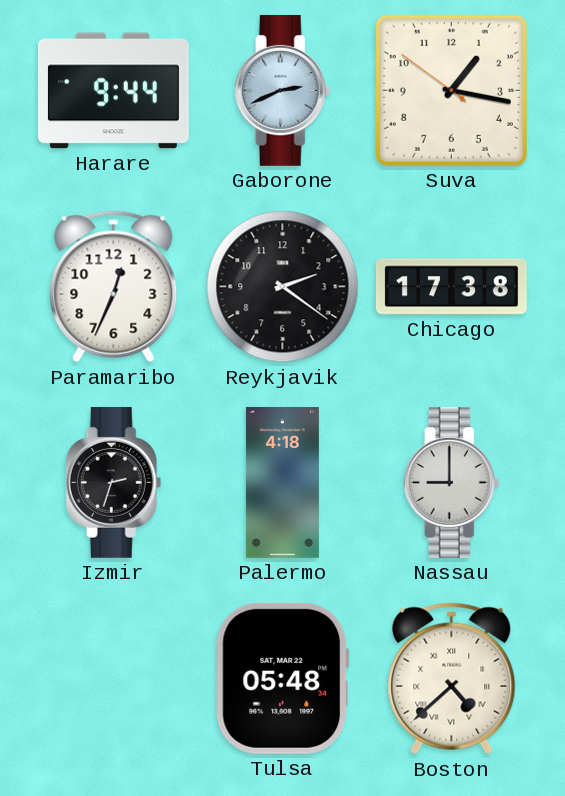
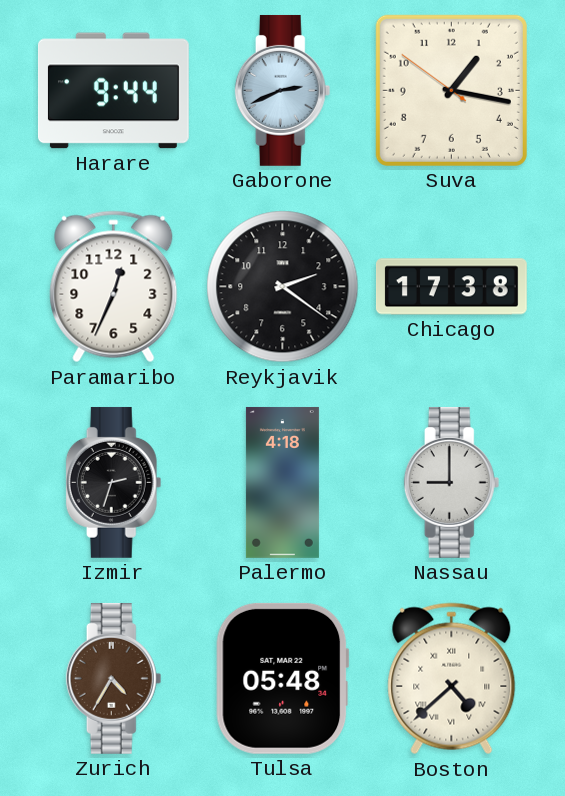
Zurich: none -> 4:35 (114, 678)
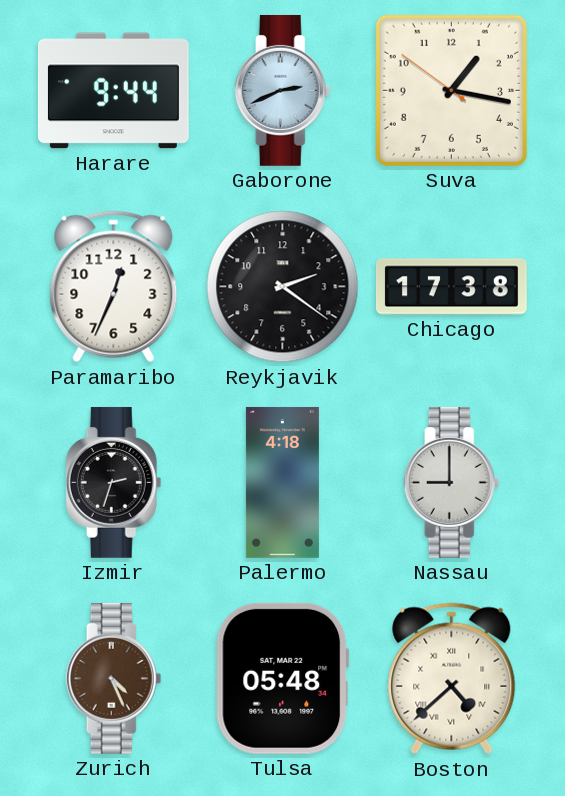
Zurich: 4:35 -> 4:26 (114, 678)
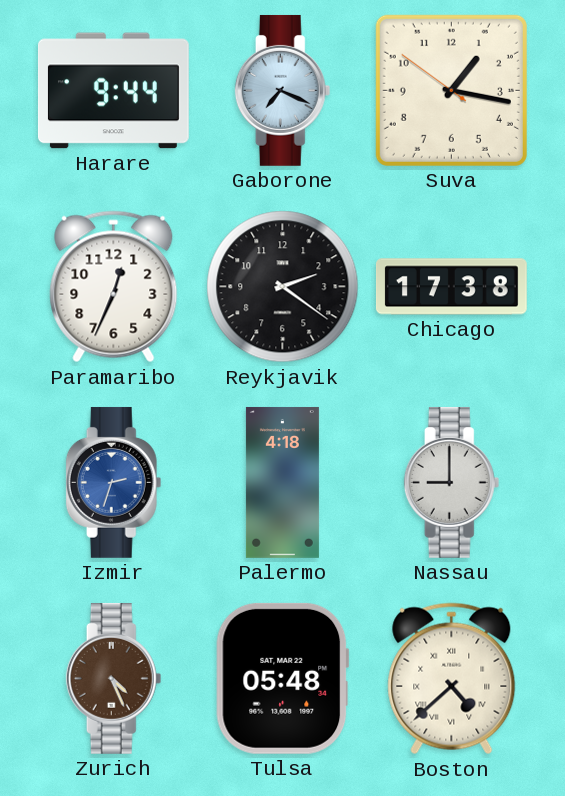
Gaborone: 2:41 -> 7:19 (283, 90)
Izmir dial: black -> blue (114, 482)
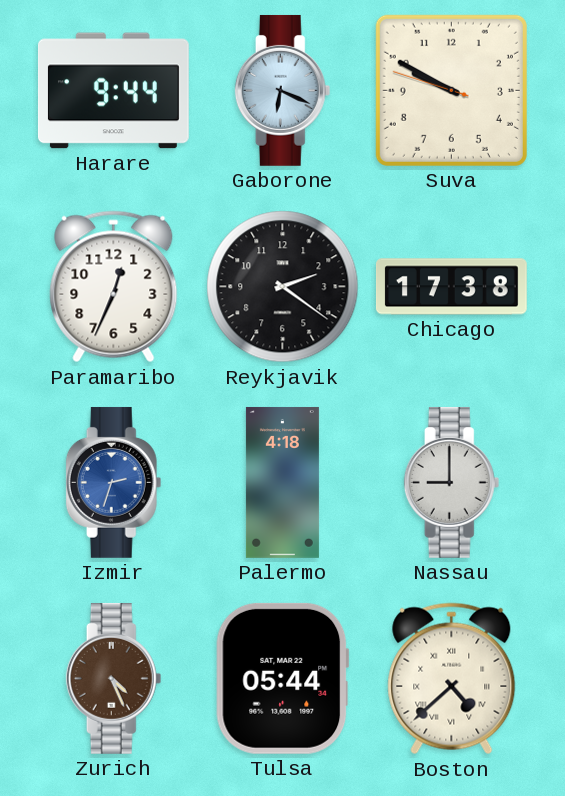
Gaborone: 7:19 -> 6:19 (283, 90)
Suva: 1:16 -> 9:49 (451, 90)
Tulsa: 05:48 -> 05:44 (283, 678)
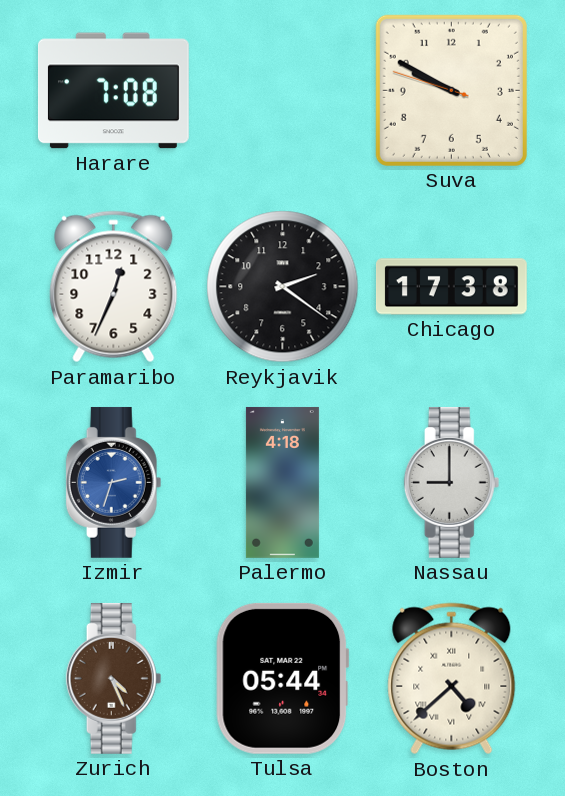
Harare: 9:44 -> 7:08 (113, 91)
Gaborone: 6:19 -> none (283, 90)
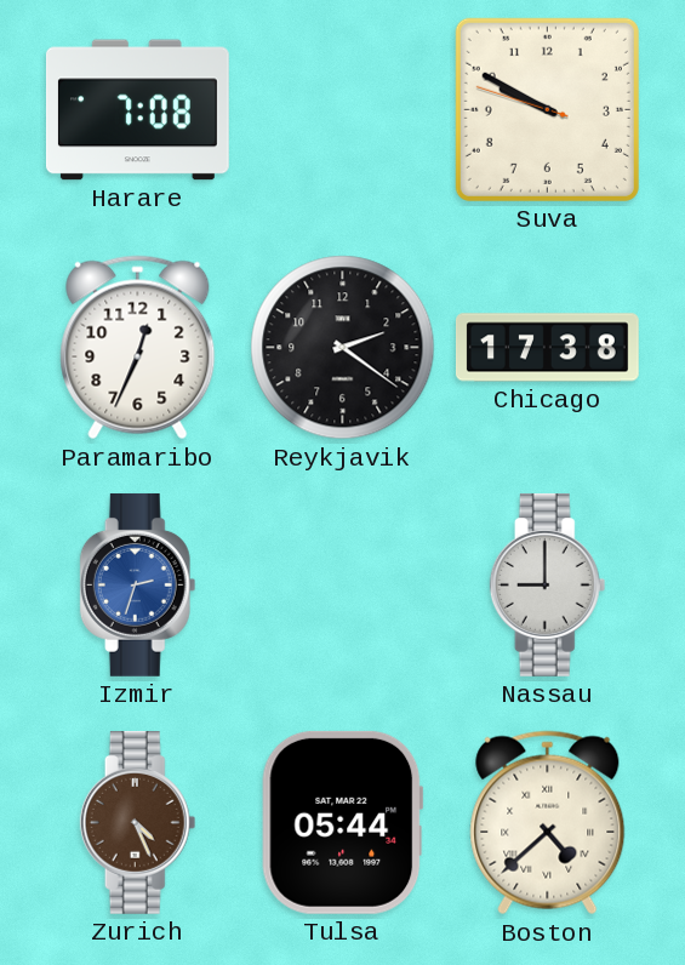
Palermo: 4:18 -> none (282, 482)
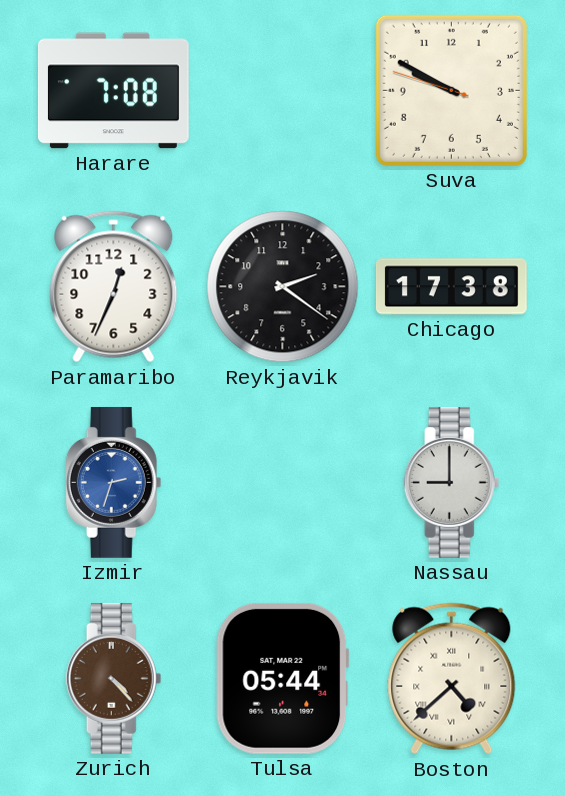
Zurich: 4:26 -> 4:23 (114, 678)
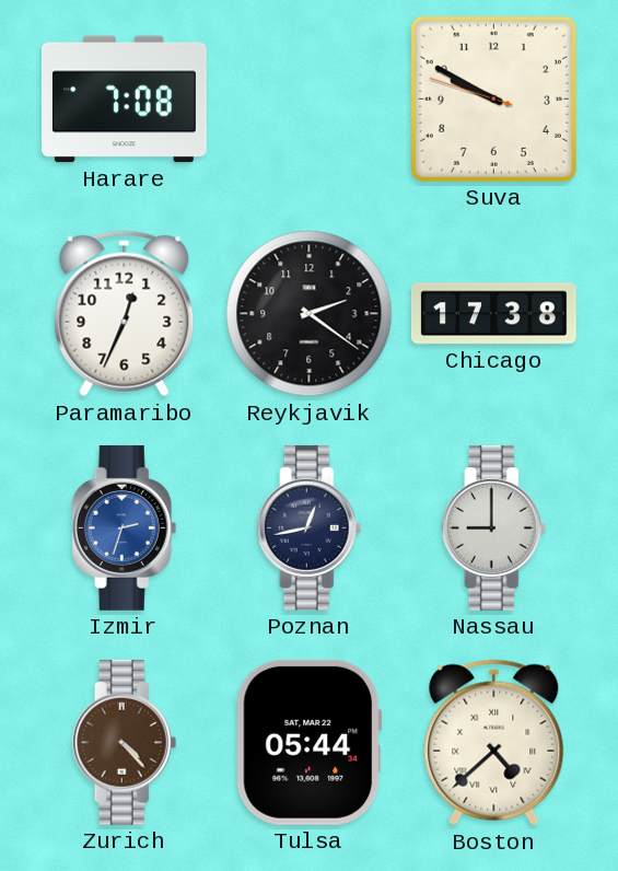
Poznan: none -> 12:43 (310, 527)
